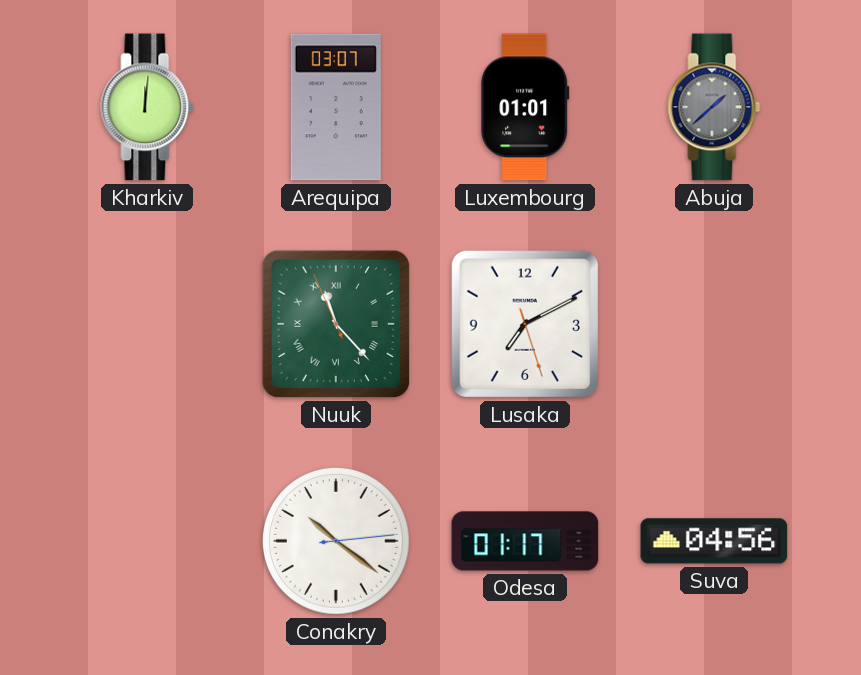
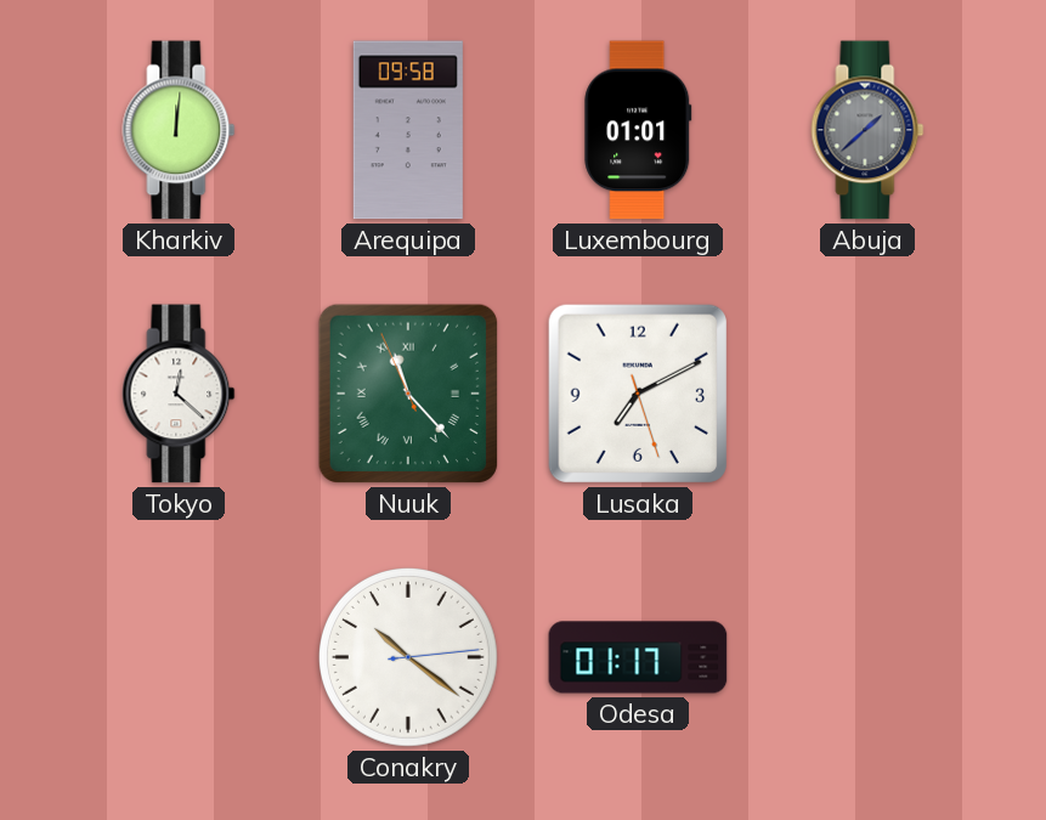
Arequipa: 03:07 -> 09:58 (408, 130)
Tokyo: none -> 12:22 (179, 394)
Suva: 04:56 -> none (714, 541)
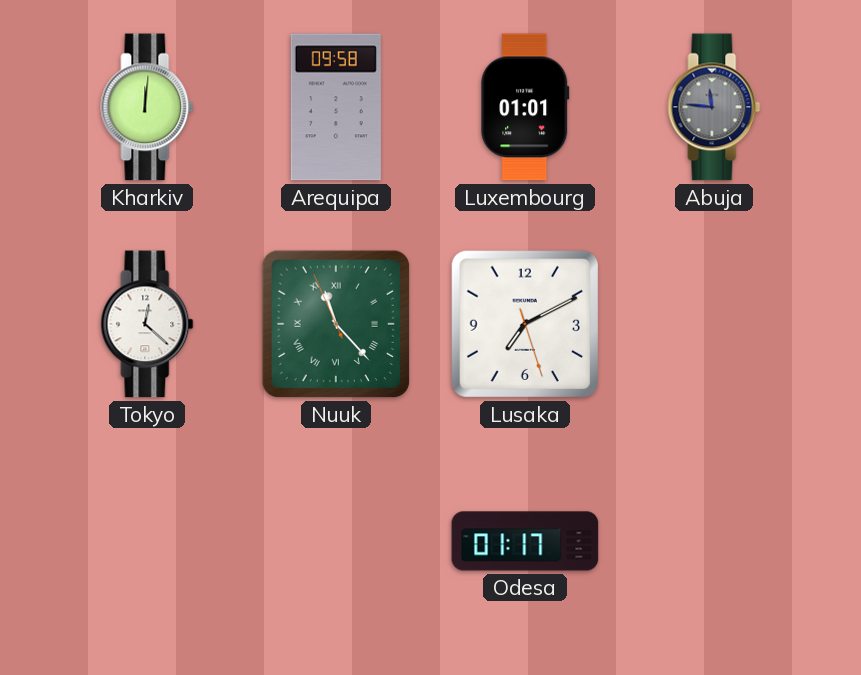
Abuja: 1:38 -> 11:46 (714, 107)
Conakry: 10:21 -> none (408, 657)
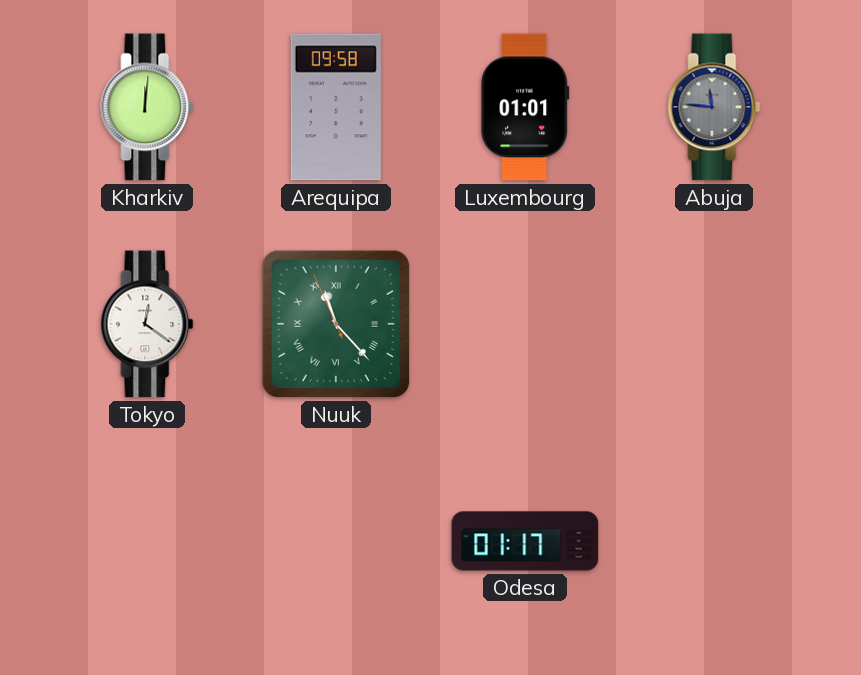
Tokyo: 12:22 -> 12:21 (147, 324)
Lusaka: 7:10 -> none (525, 324)
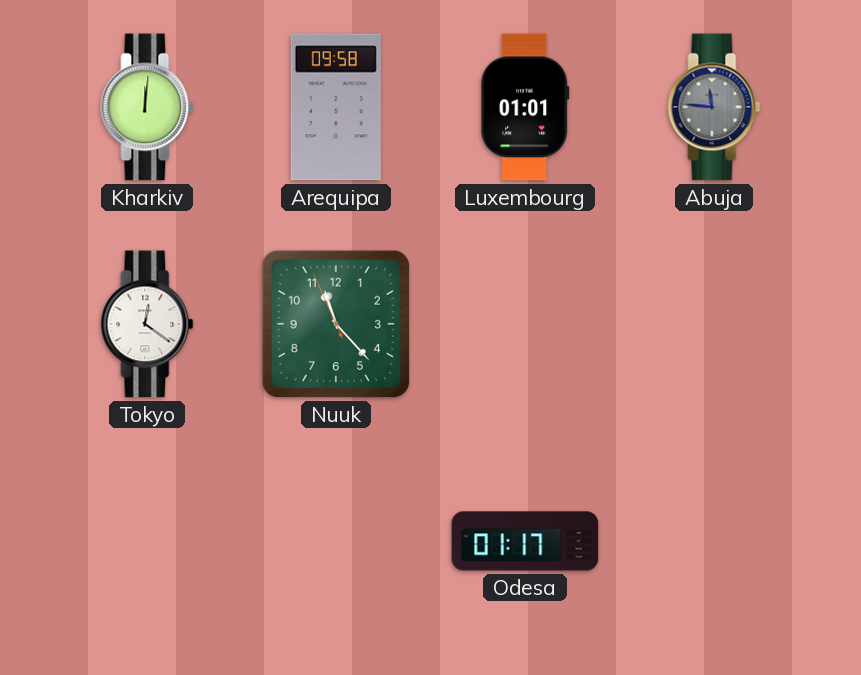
Nuuk numerals: Roman -> Arabic (336, 324)
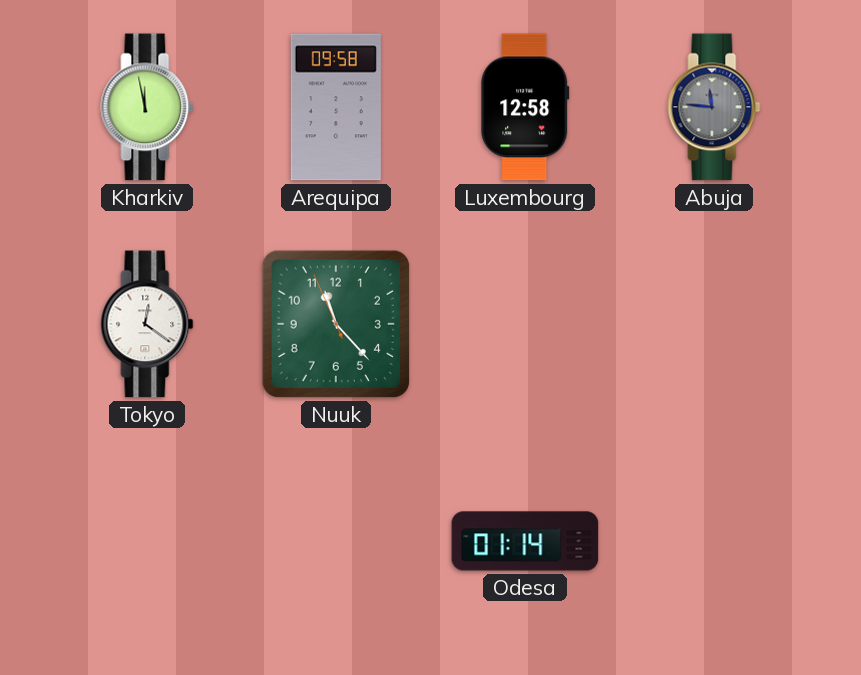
Kharkiv: 12:01 -> 11:58 (147, 107)
Luxembourg: 01:01 -> 12:58 (525, 107)
Odesa: 01:17 -> 01:14 (525, 541)
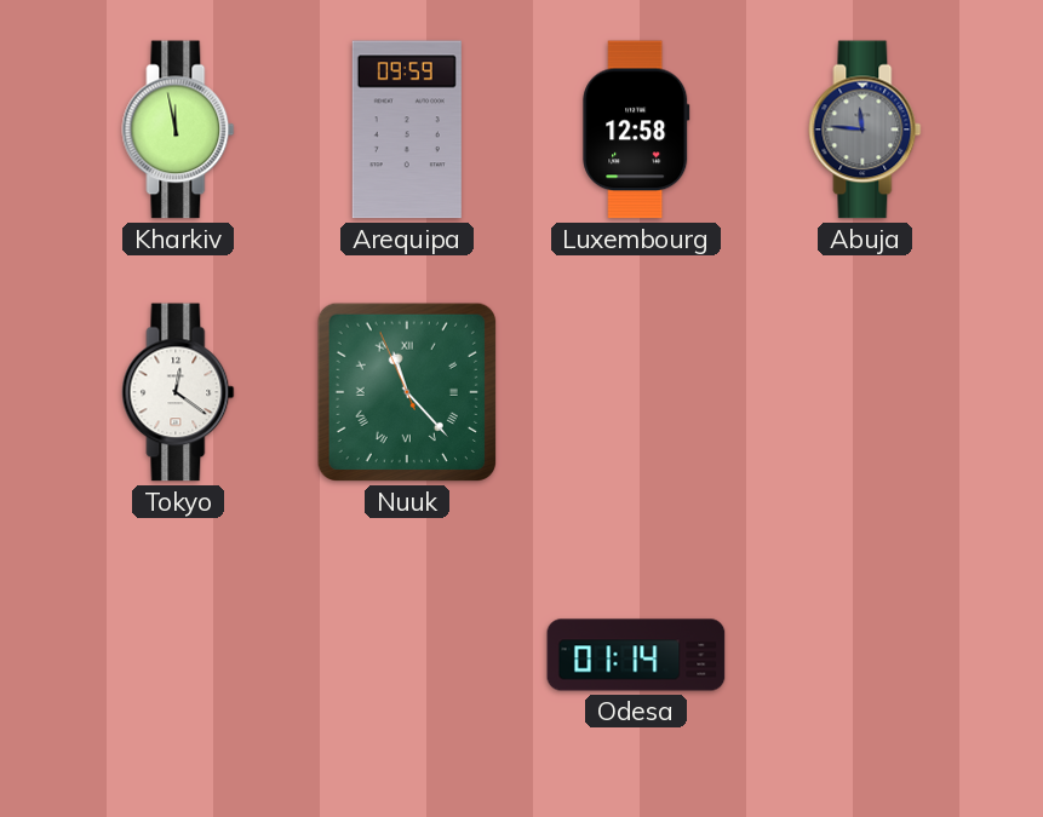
Arequipa: 09:58 -> 09:59 (407, 130)
Nuuk numerals: Arabic -> Roman (407, 392)
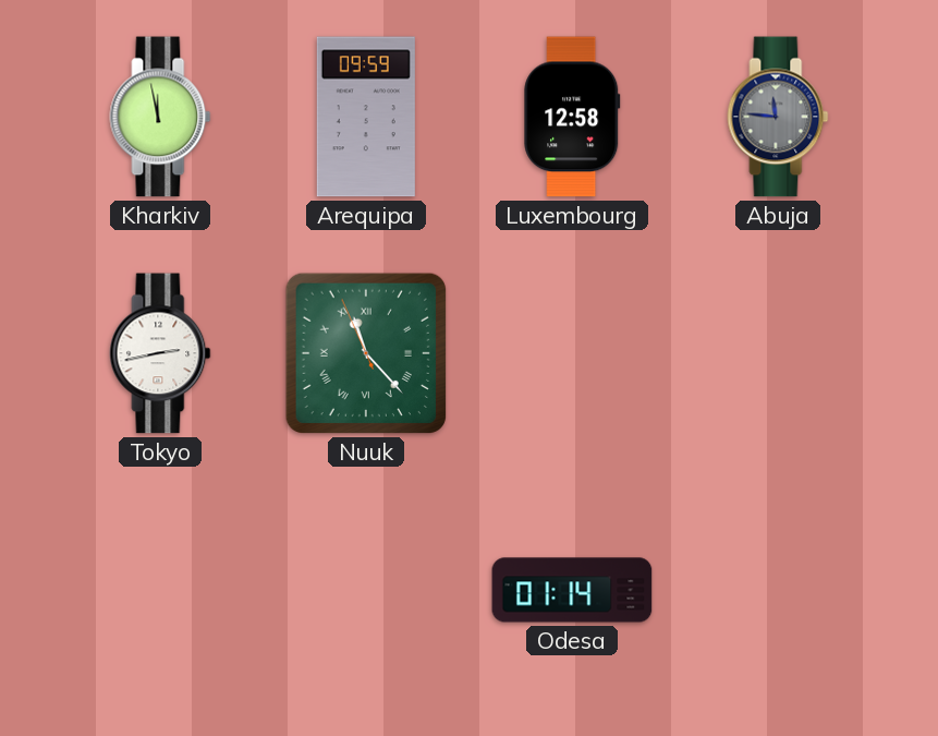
Tokyo: 12:21 -> 2:43 (160, 353)
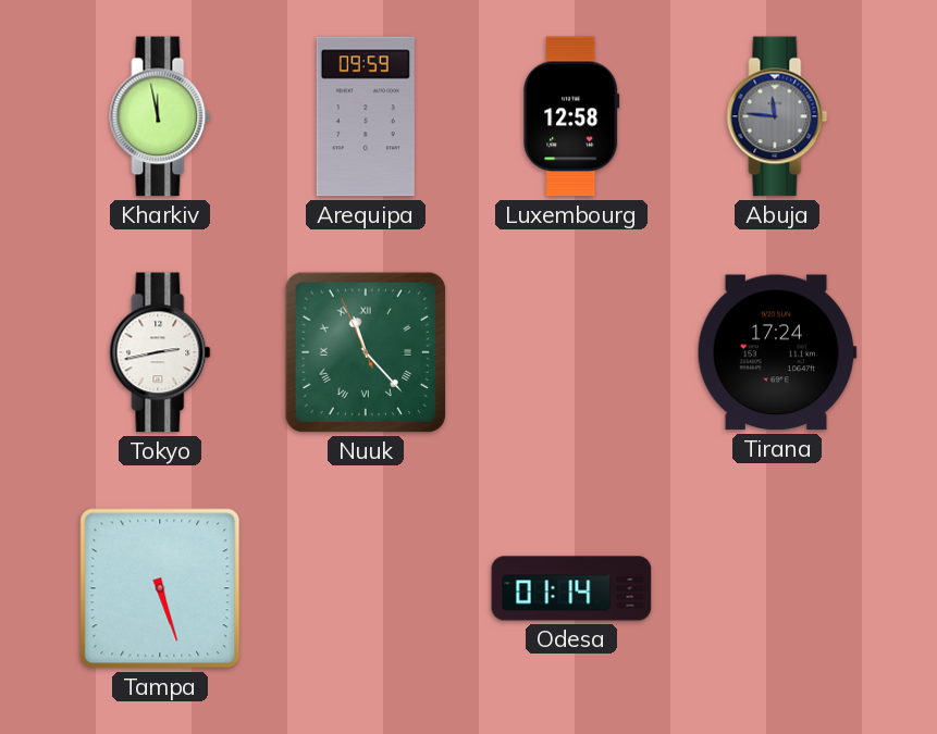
Tirana: none -> 17:24 (777, 352)
Tampa: none -> 5:27 (160, 588)
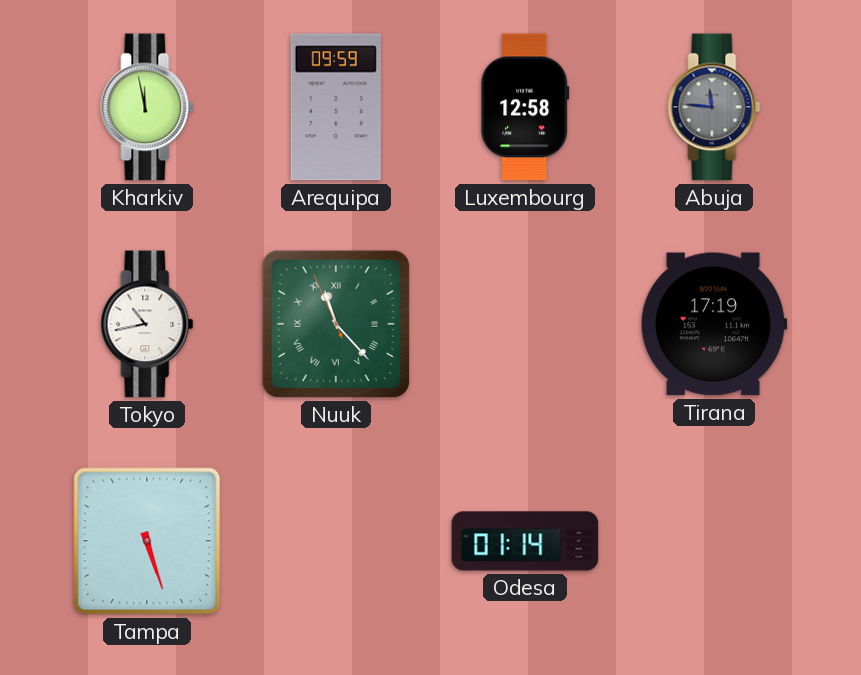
Tokyo: 2:43 -> 10:43 (147, 324)
Tirana: 17:24 -> 17:19 (714, 324)
